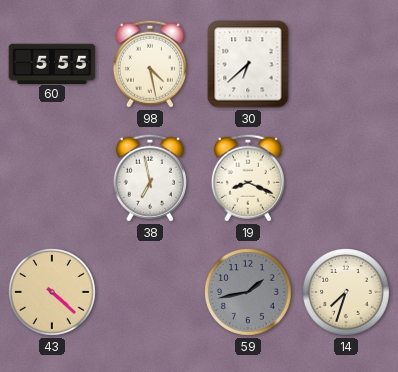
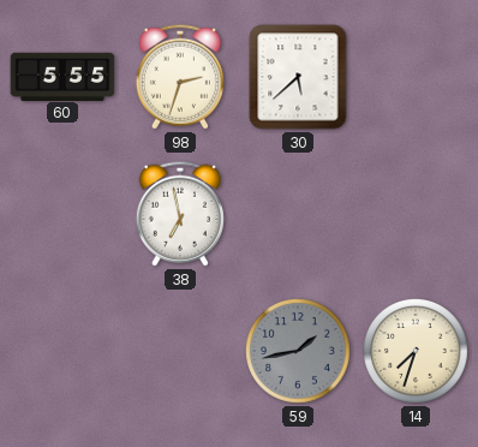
98: 4:28 -> 2:33 (180, 77)
30: 6:38 -> 5:38 (298, 77)
19: 8:19 -> none (248, 178)
43: 4:22 -> none (53, 293)
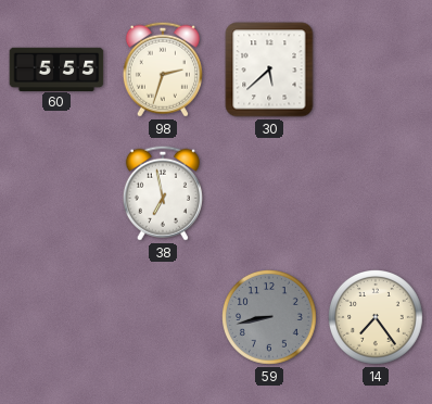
59: 1:43 -> 8:43 (270, 318)
14: 7:33 -> 7:24 (377, 318)
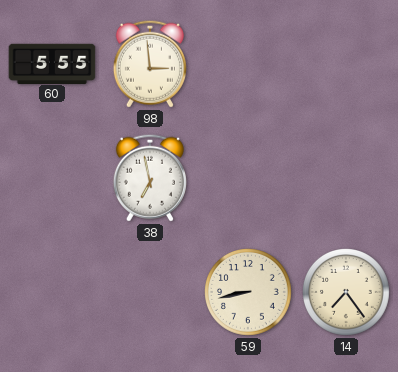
98: 2:33 -> 2:59 (150, 64)
30: 5:38 -> none (269, 70)
59 dial: grey -> cream (249, 293)
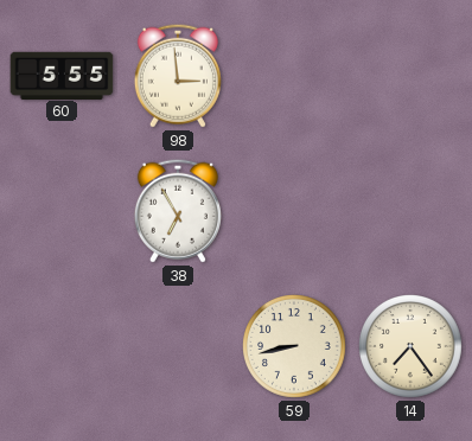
38: 6:58 -> 6:55 (178, 211)
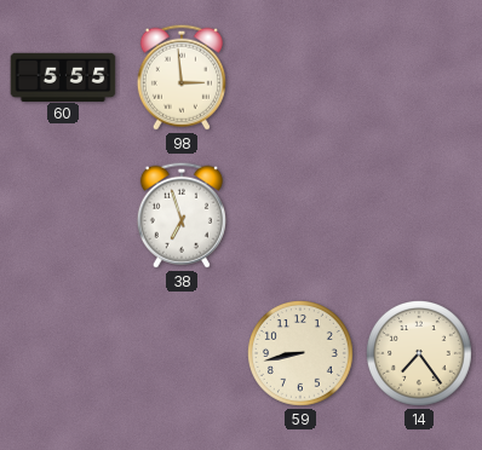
38: 6:55 -> 6:57 (182, 215)
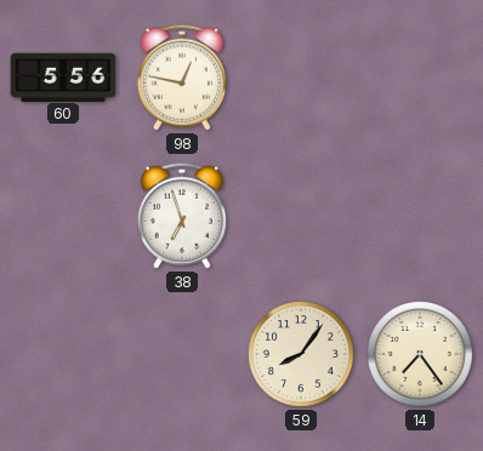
60: 5:55 -> 5:56 (63, 76)
98: 2:59 -> 12:47 (182, 78)
59: 8:43 -> 8:06 (302, 355)
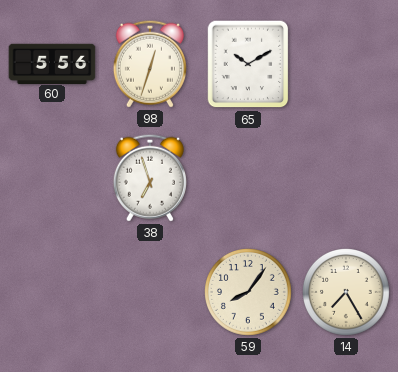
98: 12:47 -> 12:33 (150, 64)
65: none -> 10:10 (248, 64)
14: 7:24 -> 7:25 (347, 293)
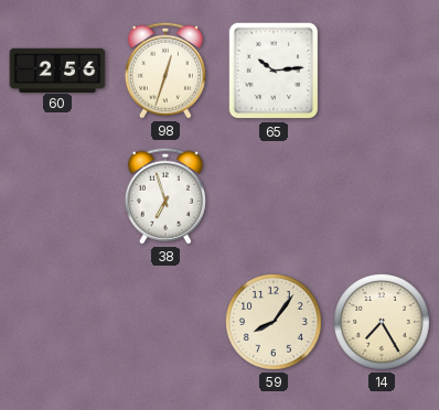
60: 5:56 -> 2:56 (57, 69)
65: 10:10 -> 10:14 (274, 71)
